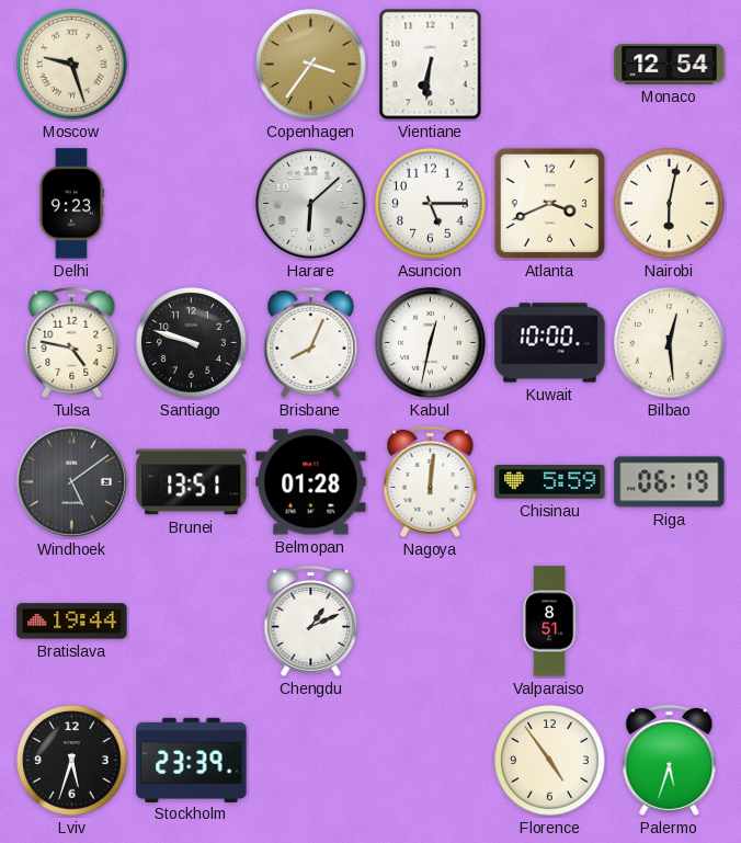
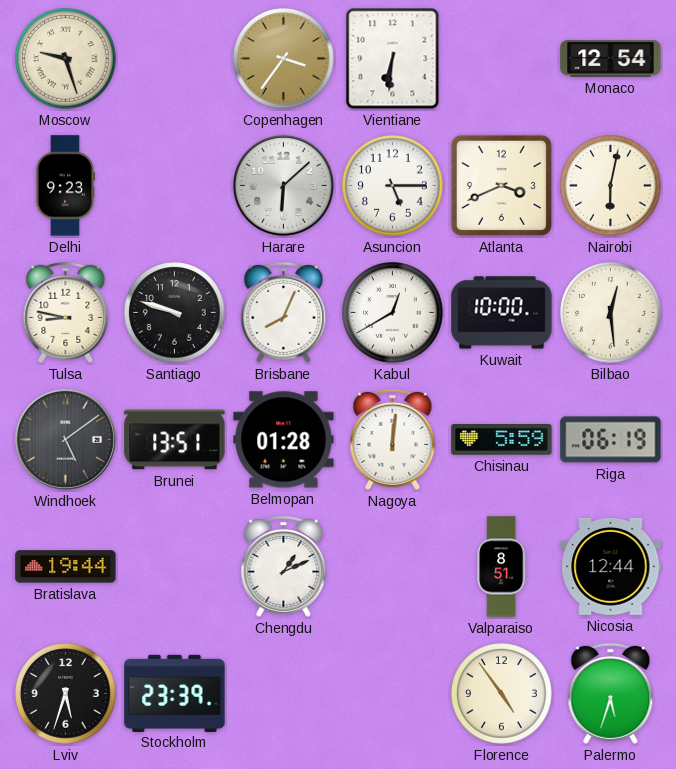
Tulsa: 4:47 -> 8:47 (66, 312)
Kabul: 12:32 -> 12:40 (393, 313)
Nicosia: none -> 12:44 (611, 566)
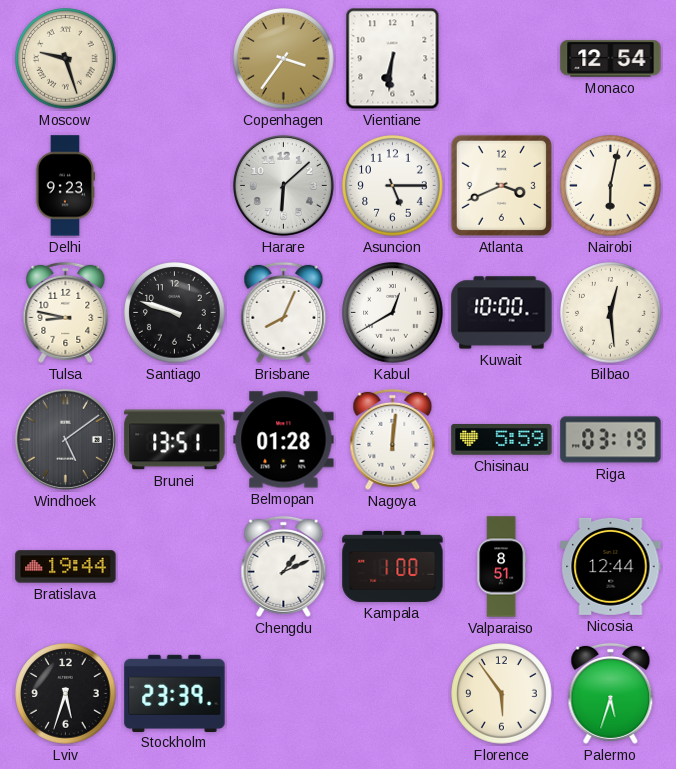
Riga: 06:19 -> 03:19 (611, 440)
Kampala: none -> 1:00 (393, 566)
Florence: 4:54 -> 5:54 (502, 694)
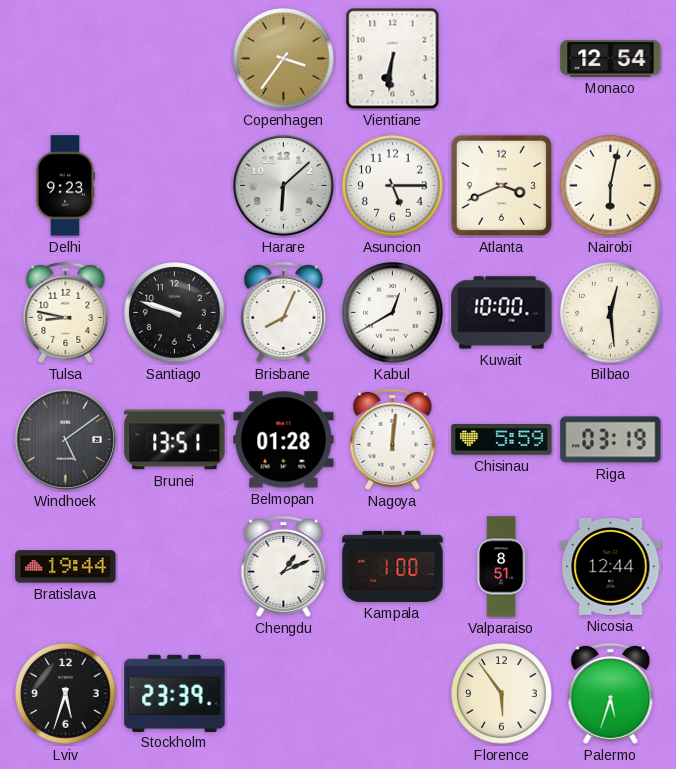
Moscow: 9:27 -> none (66, 59)
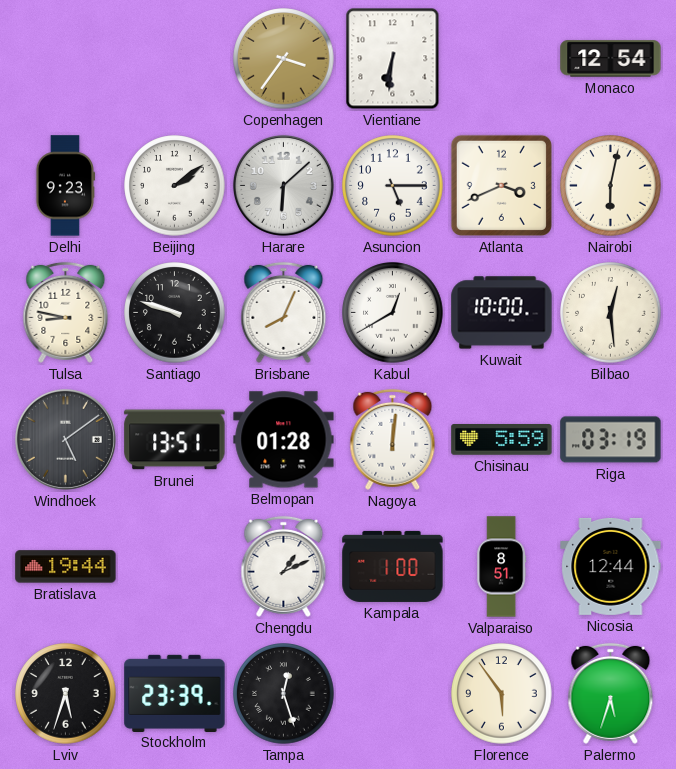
Beijing: none -> 2:09 (175, 186)
Tampa: none -> 12:27 (284, 694)
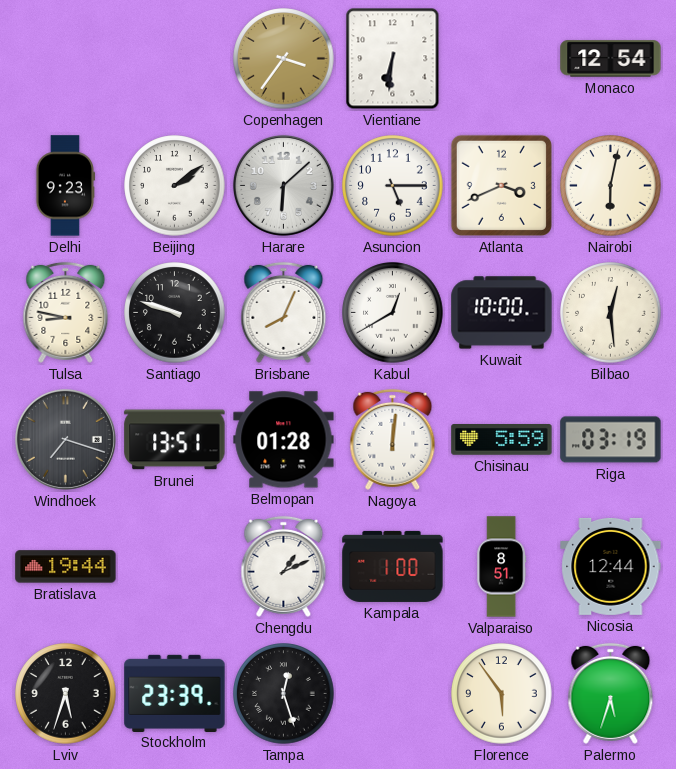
Windhoek: 5:09 -> 7:18 (65, 439)
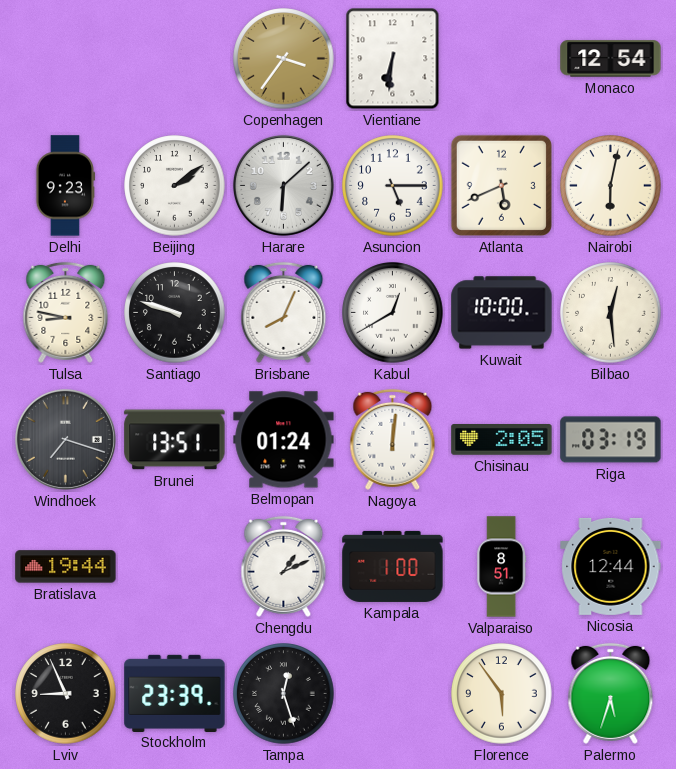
Atlanta: 3:41 -> 5:41 (501, 185)
Belmopan: 01:28 -> 01:24 (284, 440)
Chisinau: 5:59 -> 2:05 (502, 440)
Lviv: 5:33 -> 8:56 (66, 694)
